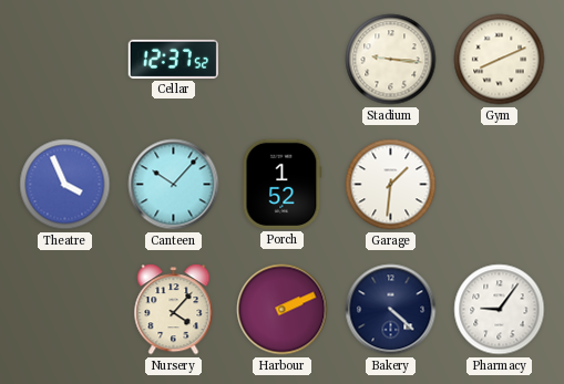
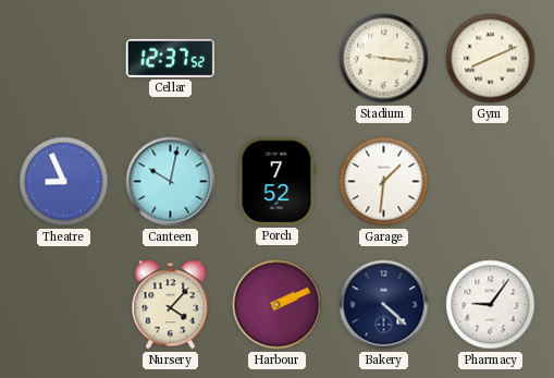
Theatre: 3:56 -> 8:56 (64, 182)
Canteen: 10:07 -> 10:02 (171, 182)
Porch: 1:52 -> 7:52 (278, 181)
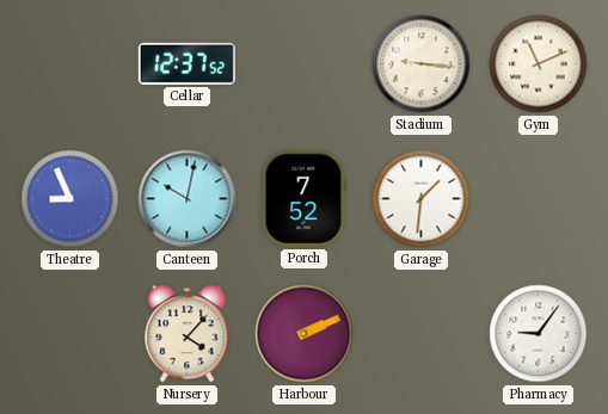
Gym: 8:11 -> 11:11 (539, 64)
Bakery: 4:22 -> none (384, 305)
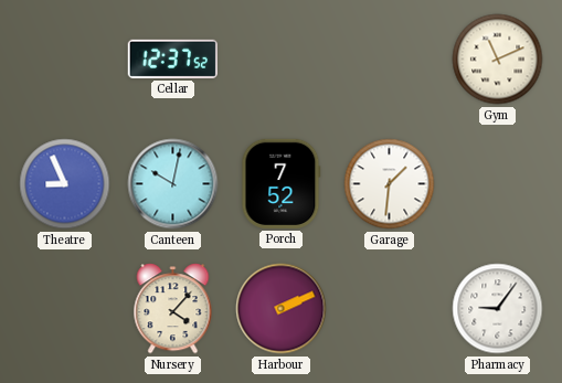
Stadium: 9:16 -> none (422, 64)
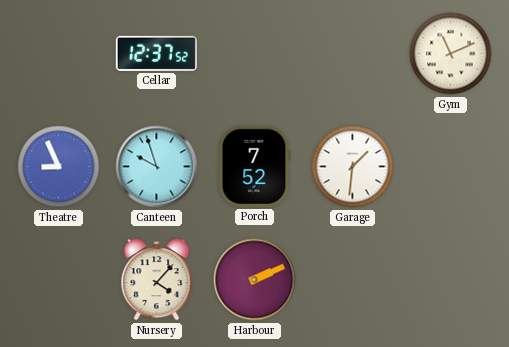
Canteen: 10:02 -> 9:57 (157, 167)
Pharmacy: 9:06 -> none (498, 309)
